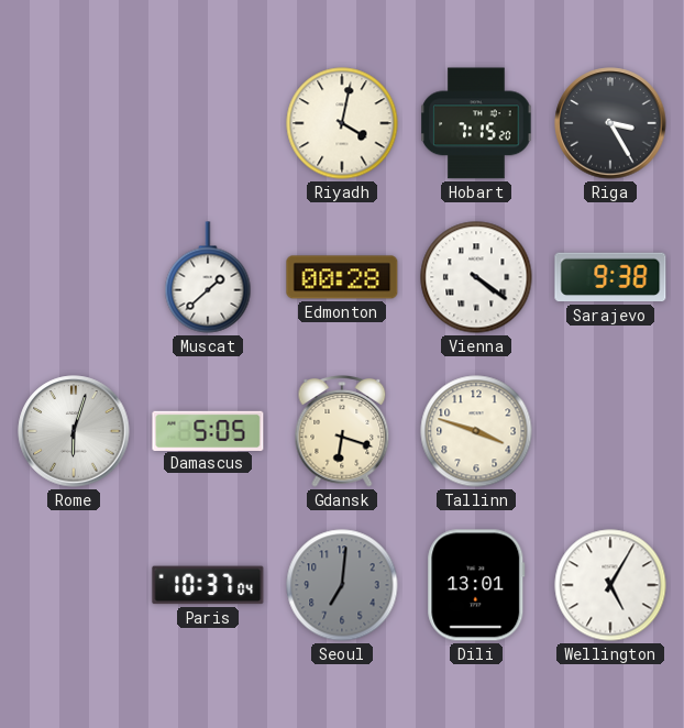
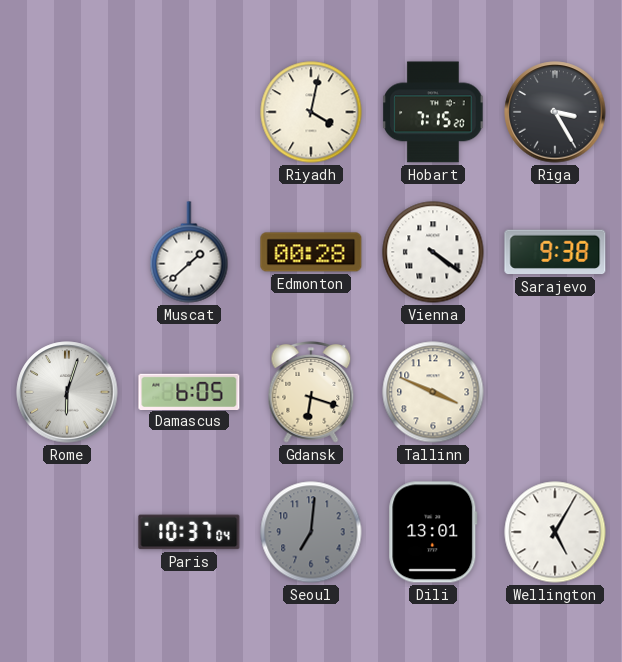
Damascus: 5:05 -> 6:05 (189, 391)
Tallinn: 3:48 -> 3:49 (433, 392)
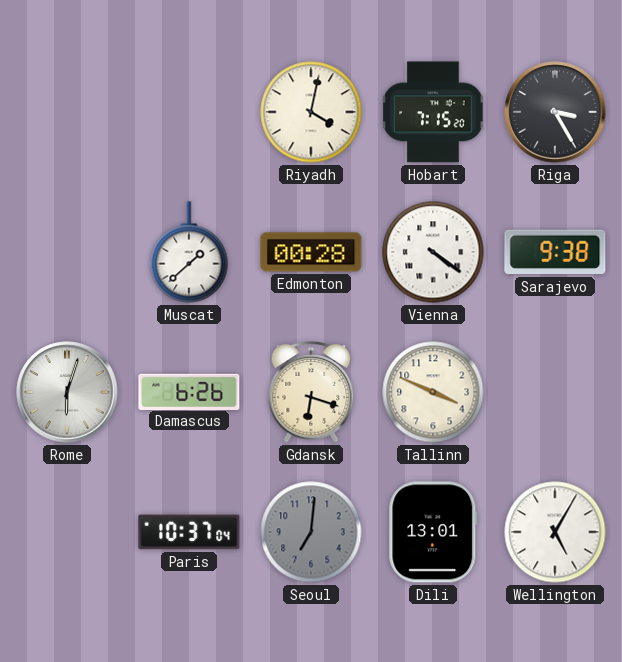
Damascus: 6:05 -> 6:26 (189, 391)
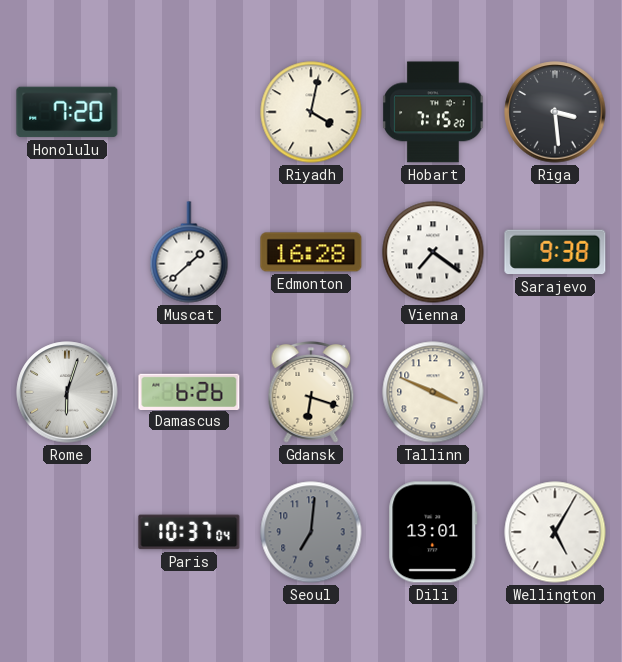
Honolulu: none -> 7:20 (67, 112)
Riga: 3:25 -> 3:29 (555, 112)
Edmonton: 00:28 -> 16:28 (311, 252)
Vienna: 4:21 -> 7:21 (433, 252)
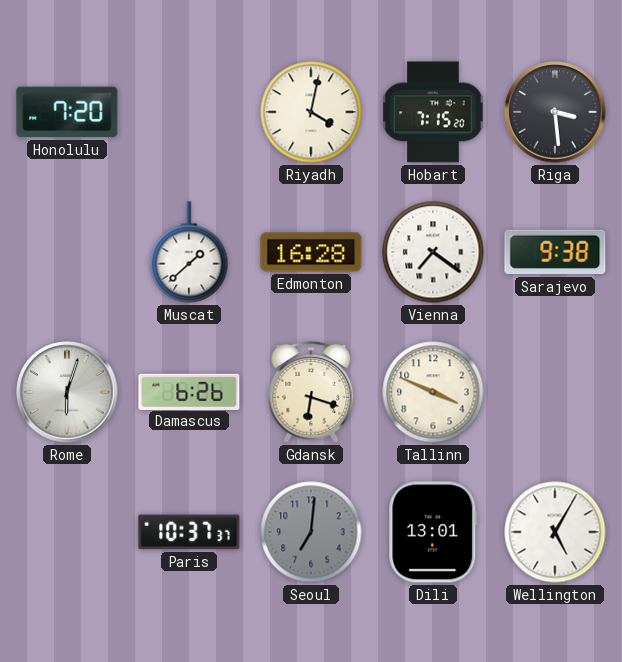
Paris: 10:37:04 -> 10:37:37 (189, 532)
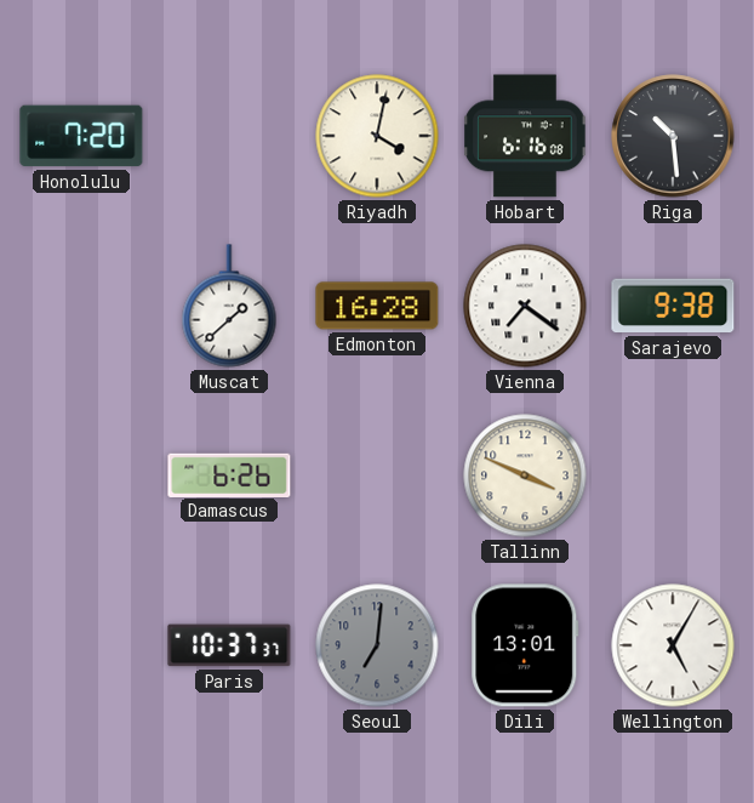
Hobart: 7:15 -> 6:16 (525, 136)
Riga: 3:29 -> 10:29 (673, 136)
Rome: 6:03 -> none (67, 392)
Gdansk: 6:18 -> none (311, 393)
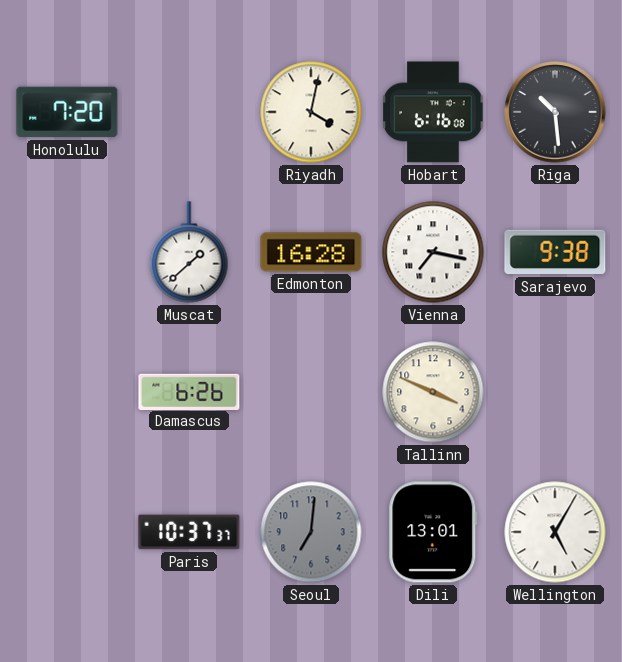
Vienna: 7:21 -> 7:17 (433, 252)
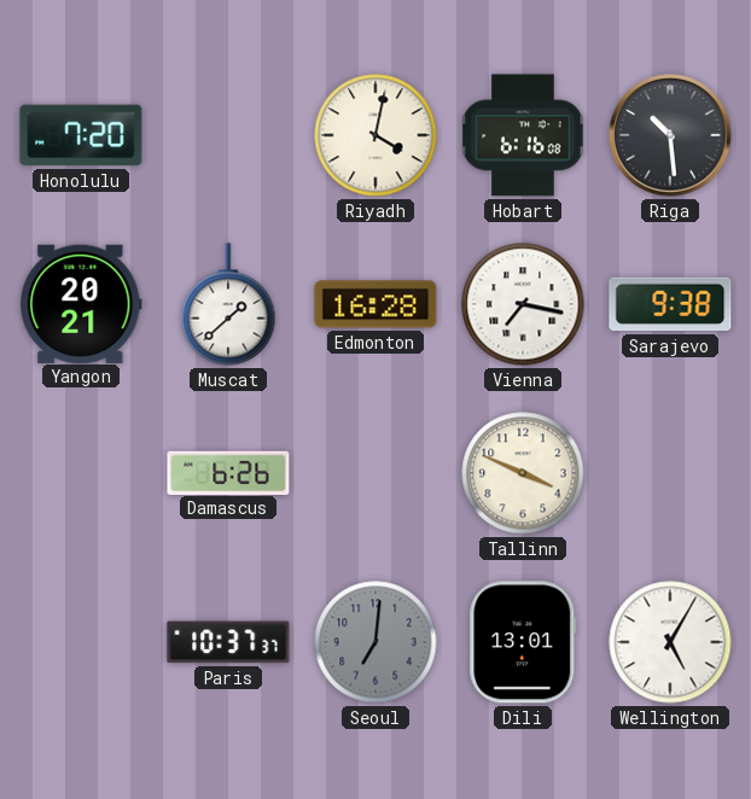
Yangon: none -> 20:21 (81, 303)
